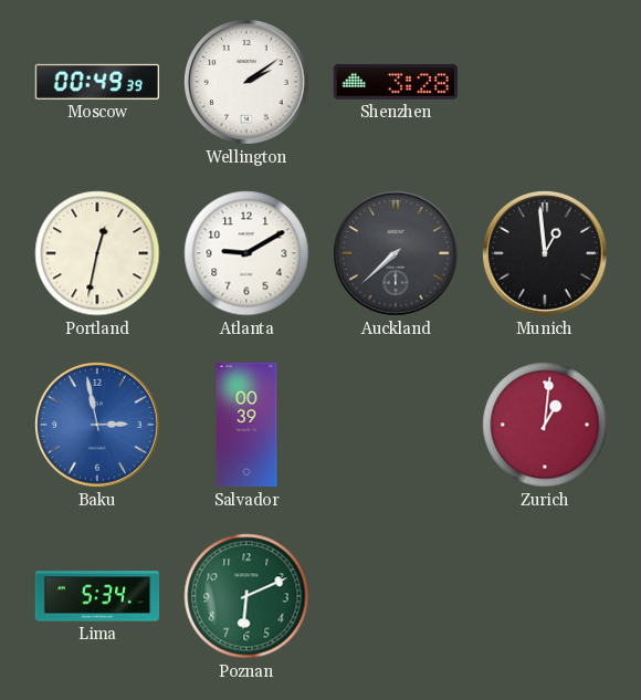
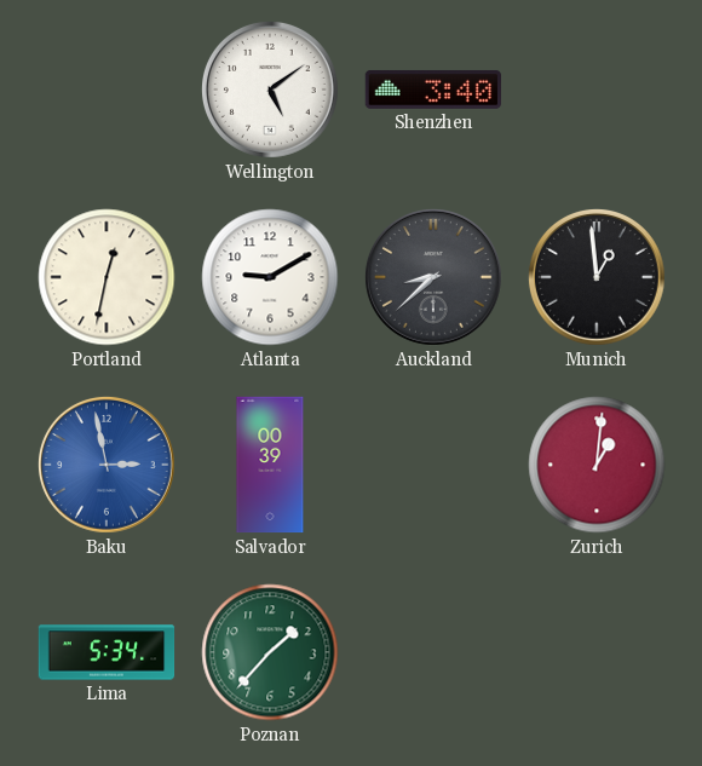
Moscow: 00:49 -> none (97, 82)
Wellington: 2:09 -> 5:09 (270, 90)
Shenzhen: 3:28 -> 3:40 (432, 90)
Auckland: 7:38 -> 8:38 (433, 277)
Poznan: 6:11 -> 1:37 (270, 652)
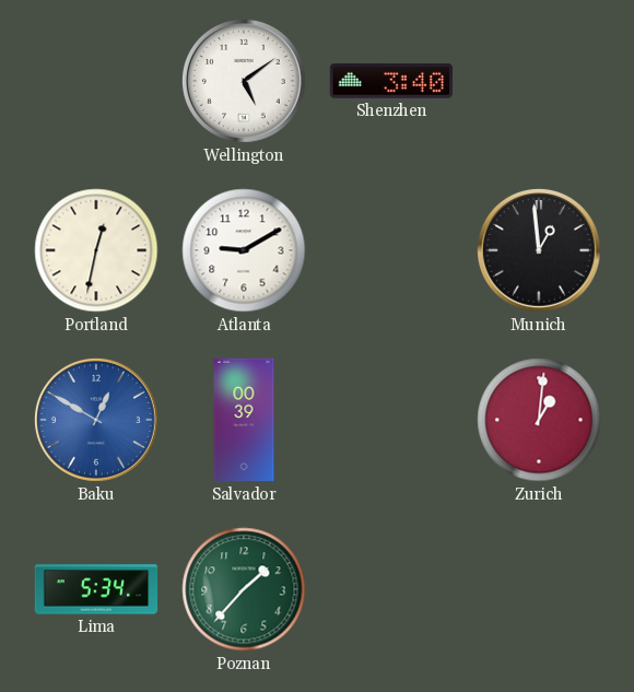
Auckland: 8:38 -> none (433, 277)
Baku: 2:58 -> 12:50 (96, 420)
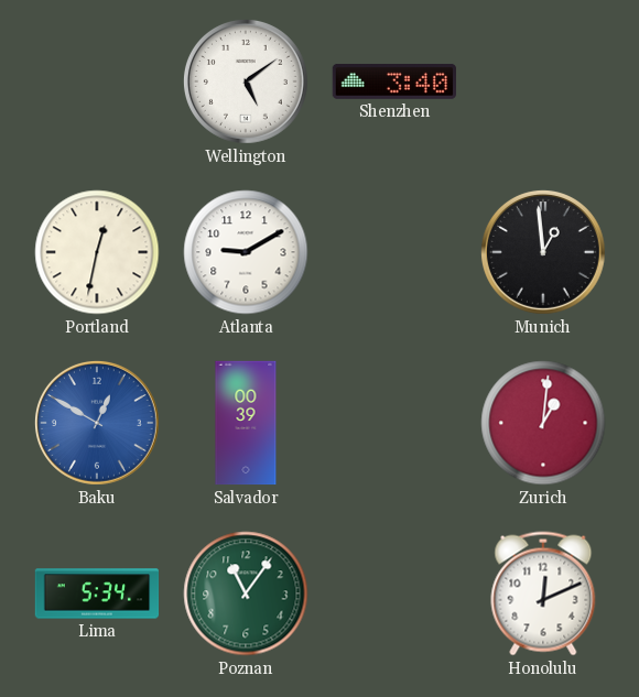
Poznan: 1:37 -> 11:06 (246, 593)
Honolulu: none -> 12:11 (543, 593)
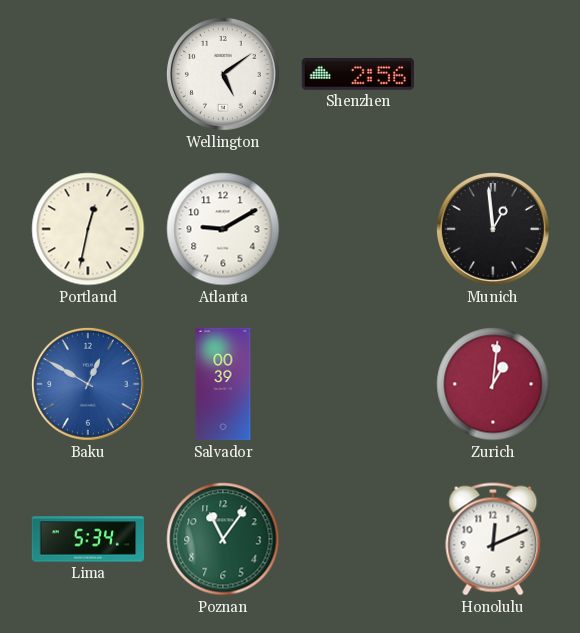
Shenzhen: 3:40 -> 2:56 (357, 74)
